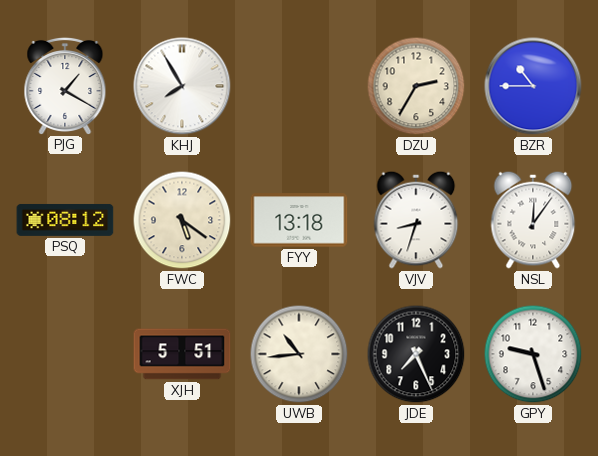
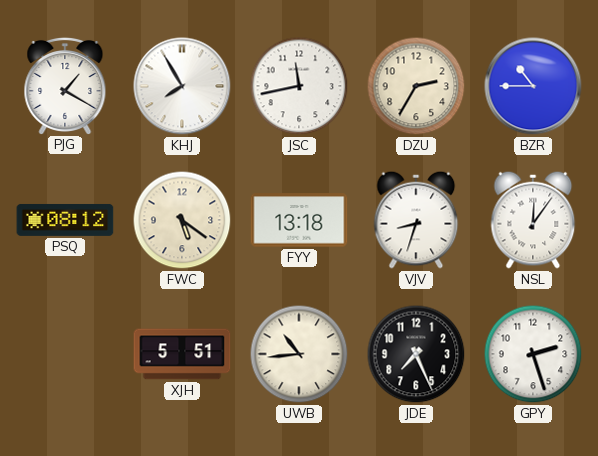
JSC: none -> 11:43 (299, 86)
GPY: 9:27 -> 2:27 (533, 354)
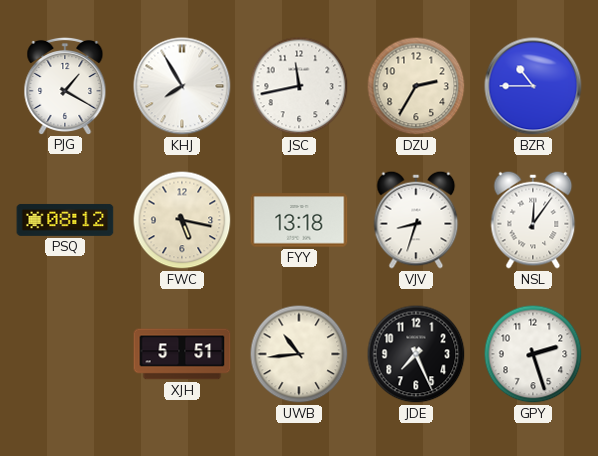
FWC: 5:21 -> 5:17 (182, 220)
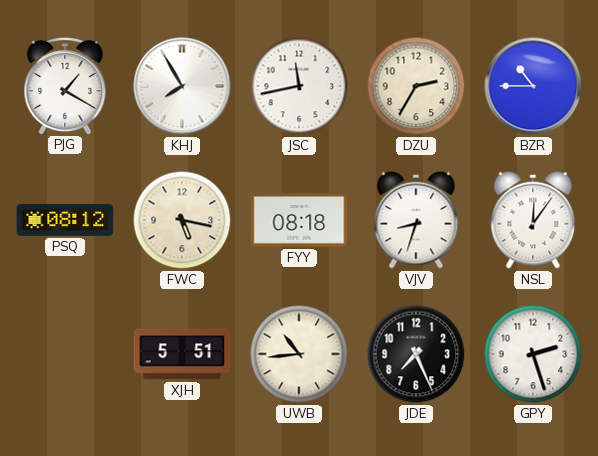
FYY: 13:18 -> 08:18 (299, 220)
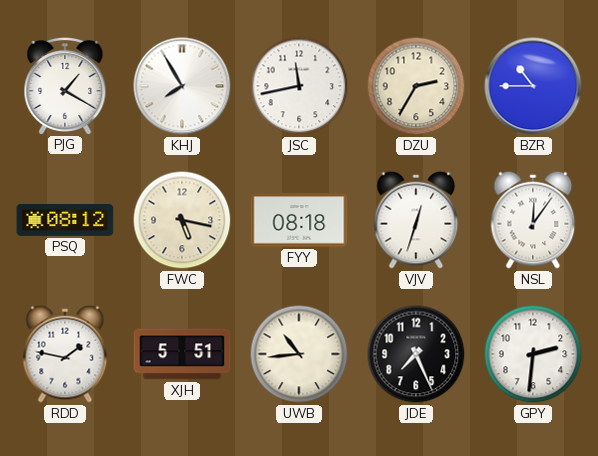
VJV: 8:33 -> 12:33 (416, 220)
RDD: none -> 1:47 (65, 354)
GPY: 2:27 -> 2:31 (533, 354)
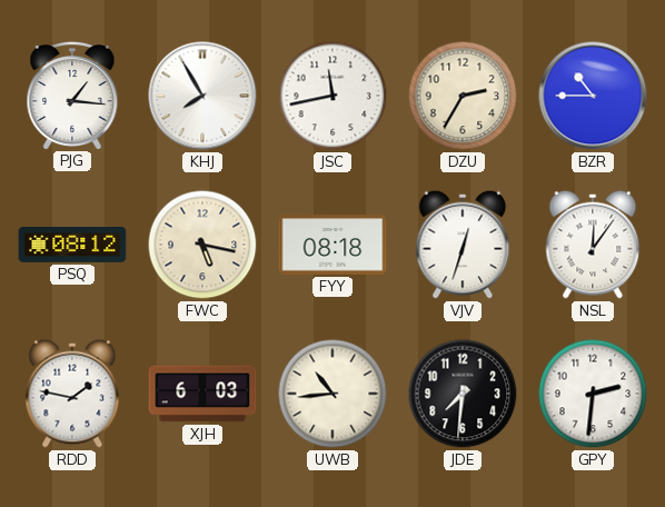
PJG: 1:20 -> 1:16 (72, 95)
XJH: 5:51 -> 6:03 (202, 394)
JDE: 7:26 -> 7:31 (463, 394)
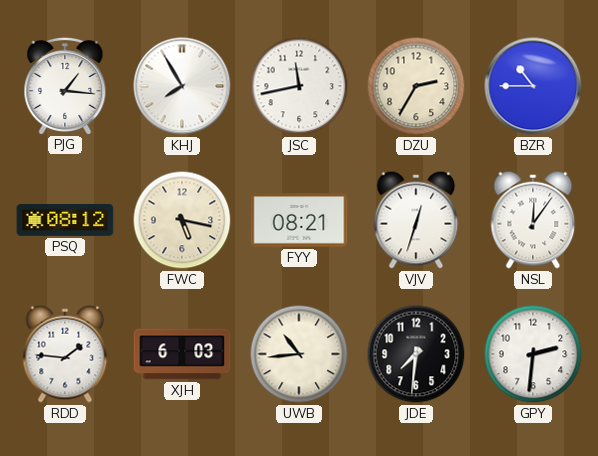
FYY: 08:18 -> 08:21 (299, 220)
RDD: 1:47 -> 1:46 (65, 354)
